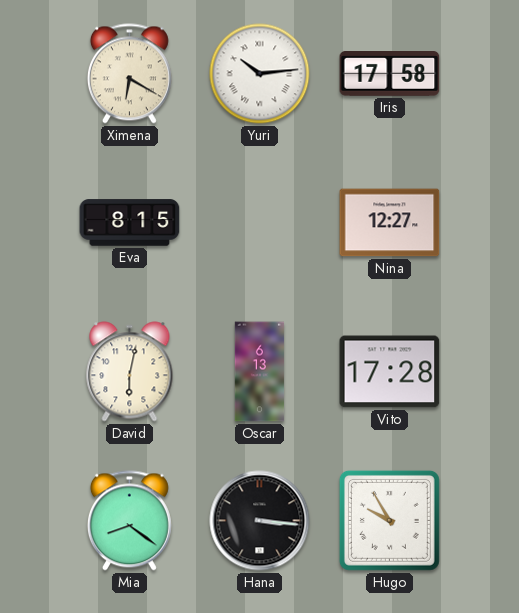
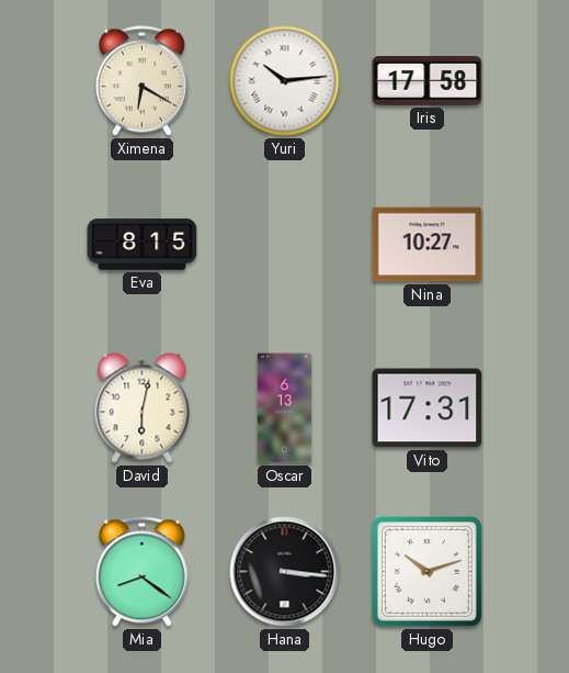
Nina: 12:27 -> 10:27 (428, 245)
Vito: 17:28 -> 17:31 (428, 408)
Hugo: 9:55 -> 10:12 (426, 571)
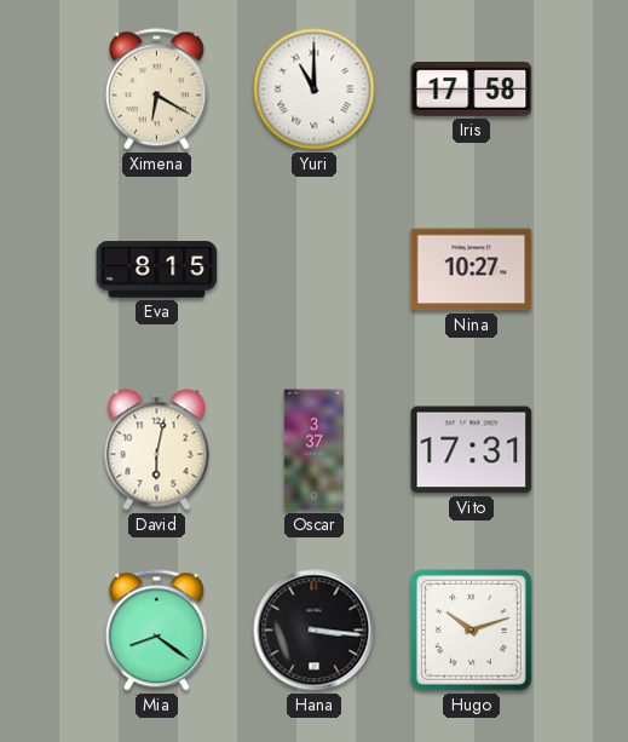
Yuri: 10:14 -> 11:00 (315, 90)
Oscar: 6:13 -> 3:37 (315, 450)
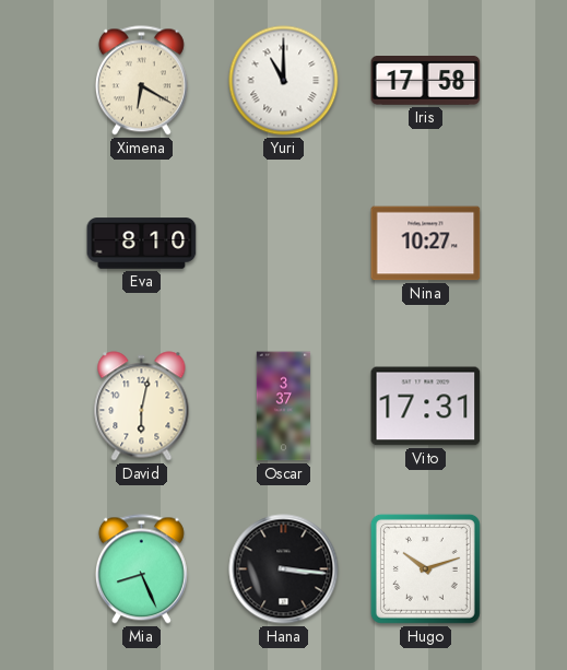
Eva: 8:15 -> 8:10 (142, 244)
Mia: 8:21 -> 8:26 (141, 569)
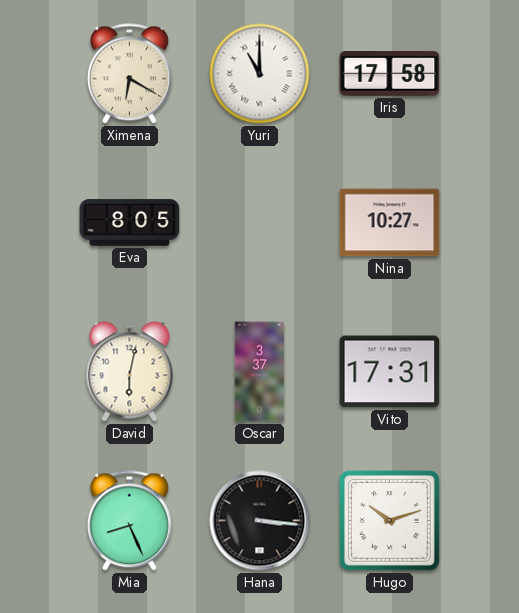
Eva: 8:10 -> 8:05 (130, 223)
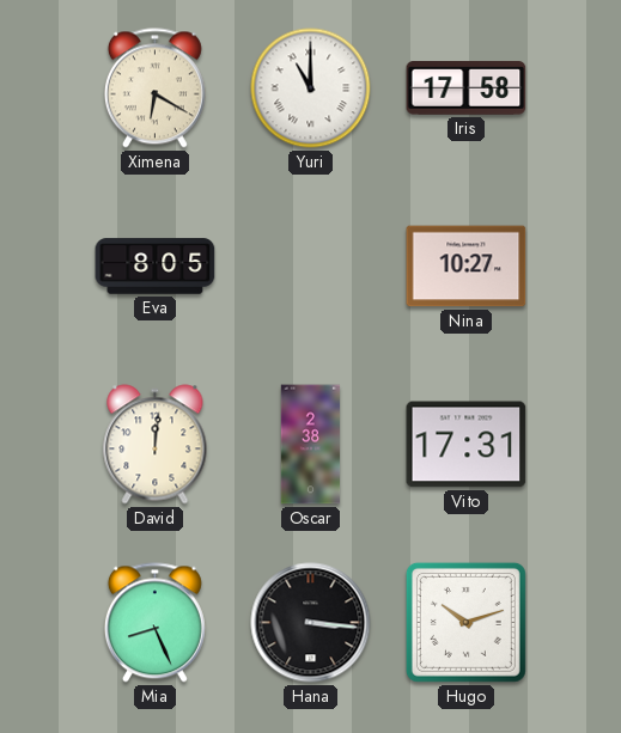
David: 6:02 -> 12:01 (156, 445)
Oscar: 3:37 -> 2:38 (311, 445)
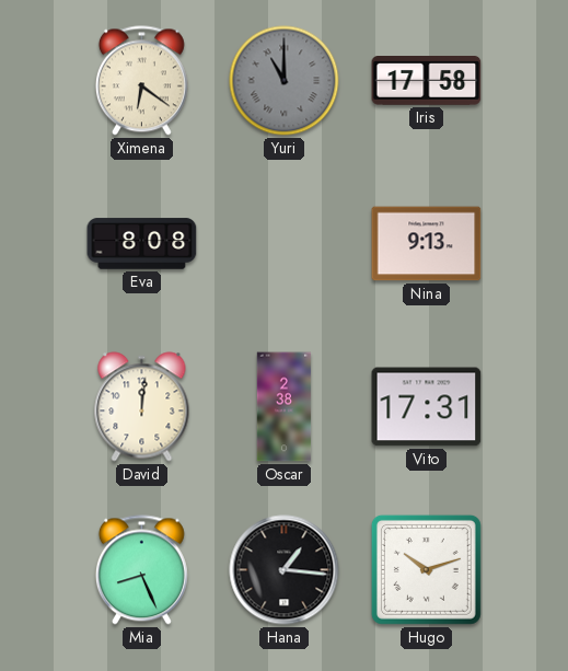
Ximena: 6:20 -> 6:21 (141, 81)
Yuri dial: white -> grey (285, 81)
Eva: 8:05 -> 8:08 (142, 244)
Nina: 10:27 -> 9:13 (427, 244)
Hana: 3:16 -> 1:16 (285, 570)
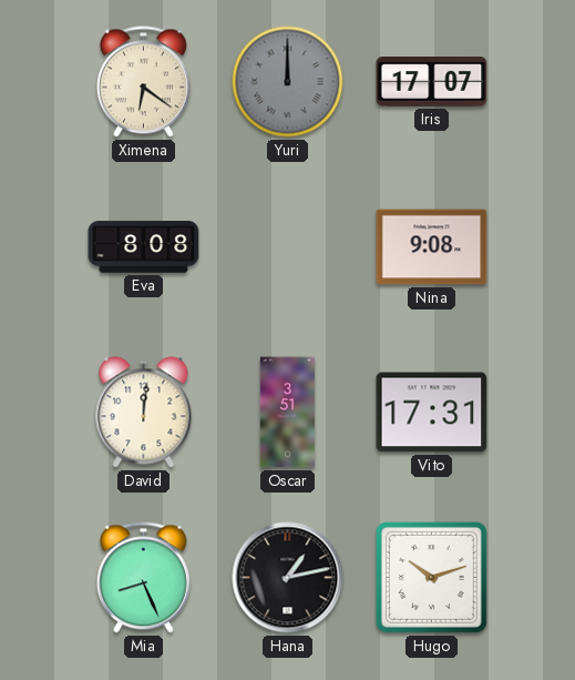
Yuri: 11:00 -> 12:00 (288, 82)
Iris: 17:58 -> 17:07 (432, 82)
Nina: 9:13 -> 9:08 (432, 247)
Oscar: 2:38 -> 3:51 (288, 413)
Hana: 1:16 -> 1:13 (288, 578)
